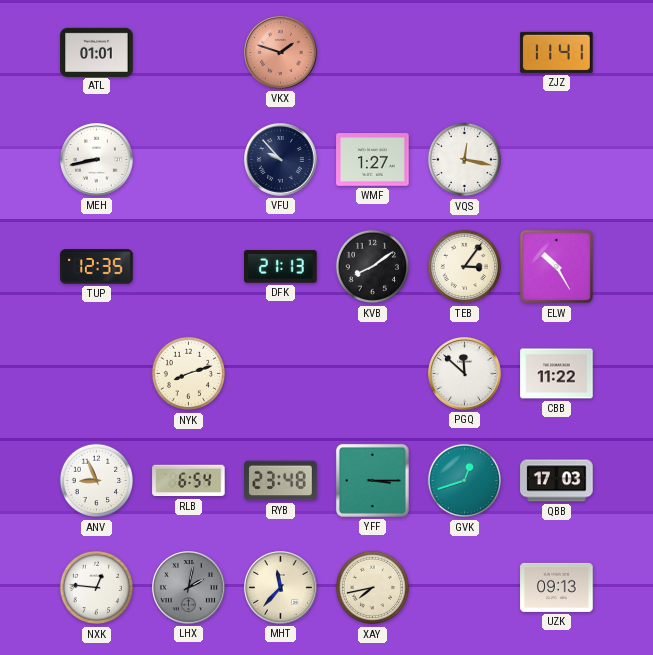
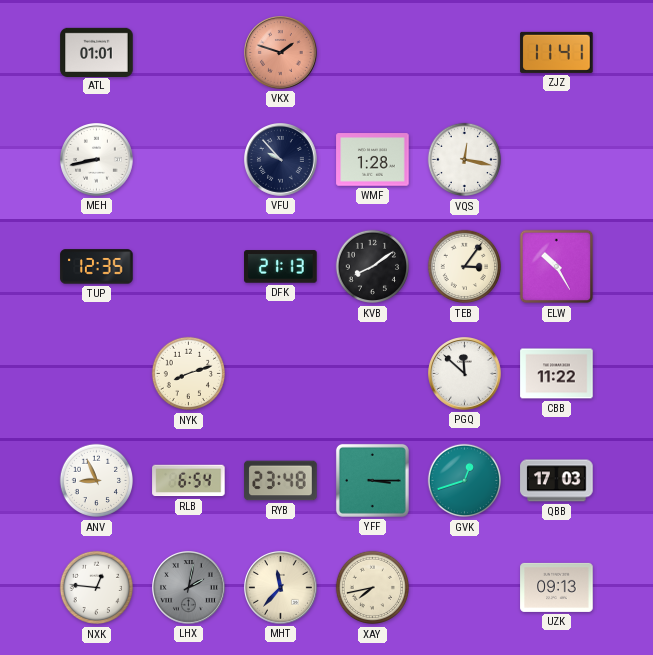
WMF: 1:27 -> 1:28 (373, 160)
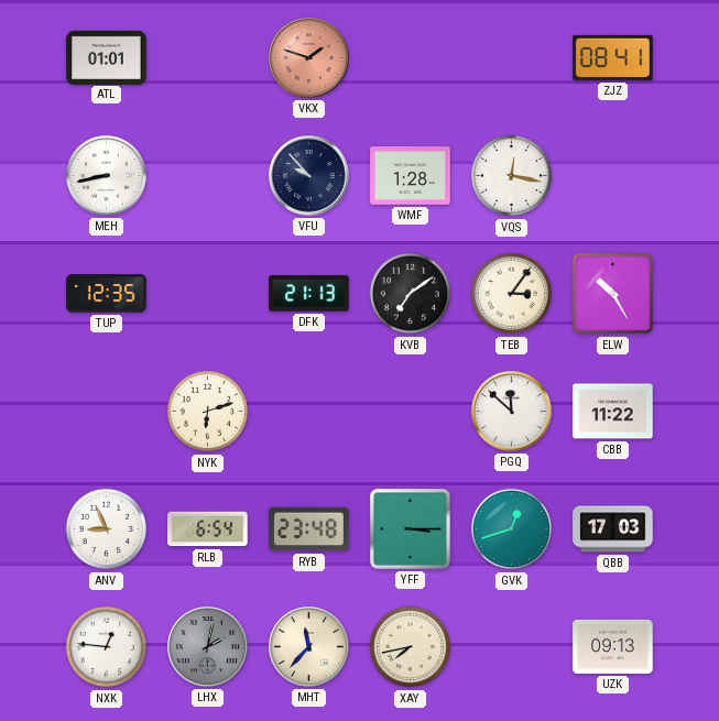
ZJZ: 11:41 -> 08:41 (613, 57)
KVB: 8:09 -> 7:09 (411, 294)
NYK: 8:12 -> 6:12 (208, 412)
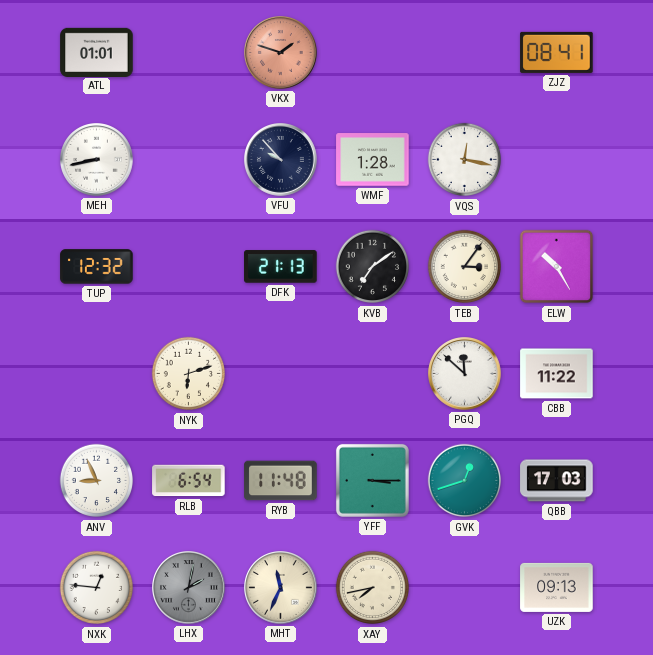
TUP: 12:35 -> 12:32 (97, 267)
RYB: 23:48 -> 11:48 (281, 481)
MHT: 11:37 -> 11:34 (281, 588)
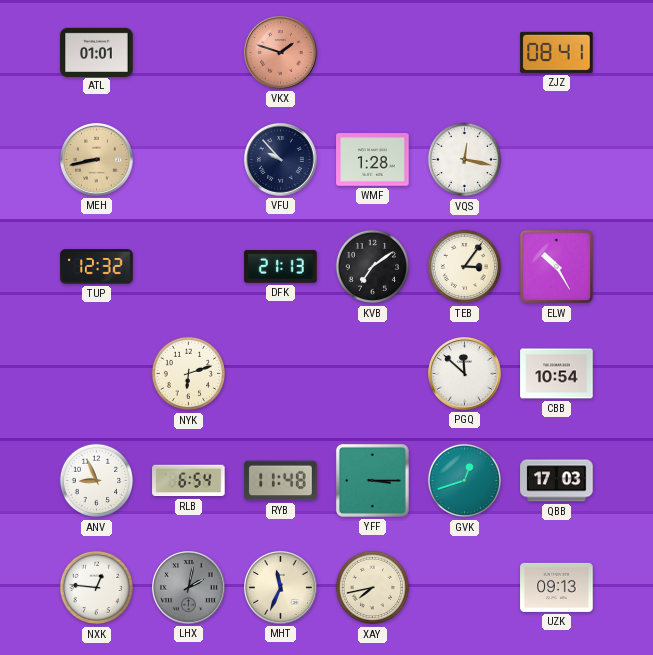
MEH dial: white -> champagne (97, 160)
CBB: 11:22 -> 10:54 (557, 374)
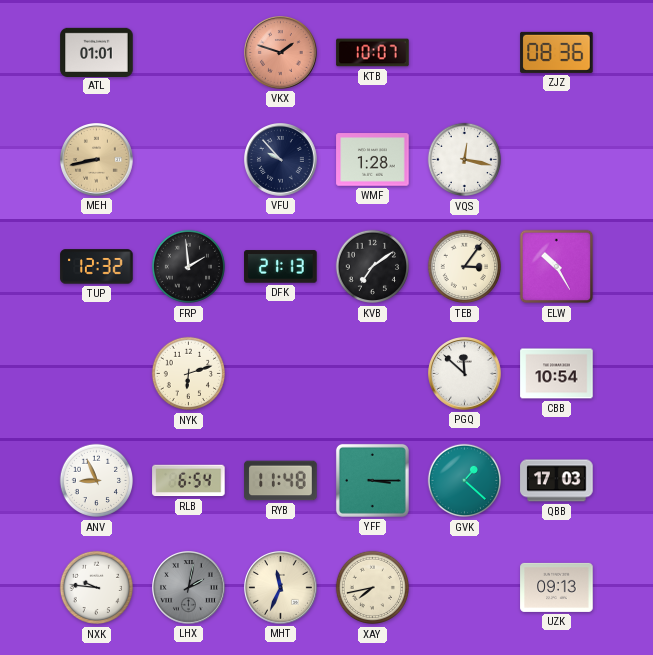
KTB: none -> 10:07 (373, 53)
ZJZ: 08:41 -> 08:36 (557, 52)
FRP: none -> 1:59 (189, 267)
GVK: 12:42 -> 1:22 (465, 481)
NXK: 12:46 -> 9:46 (97, 588)
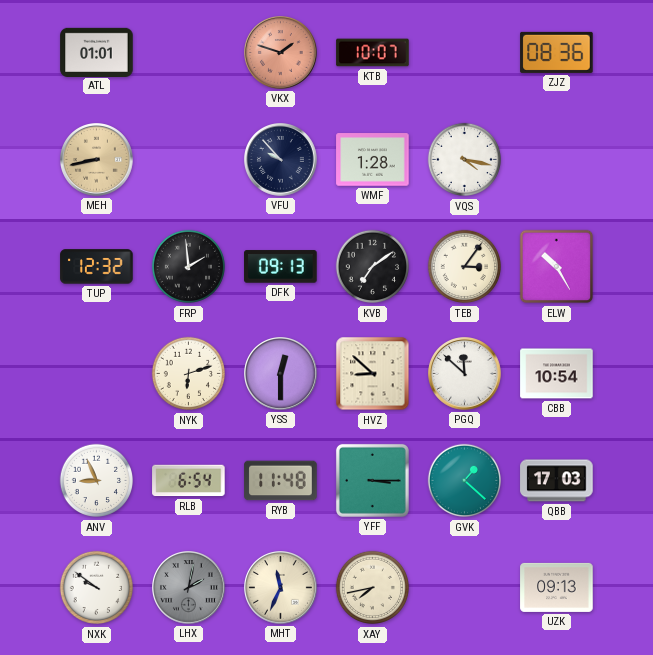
VQS: 12:17 -> 4:17 (465, 160)
DFK: 21:13 -> 09:13 (281, 267)
YSS: none -> 12:30 (281, 374)
HVZ: none -> 8:52 (373, 374)
NXK: 9:46 -> 9:51 (97, 588)
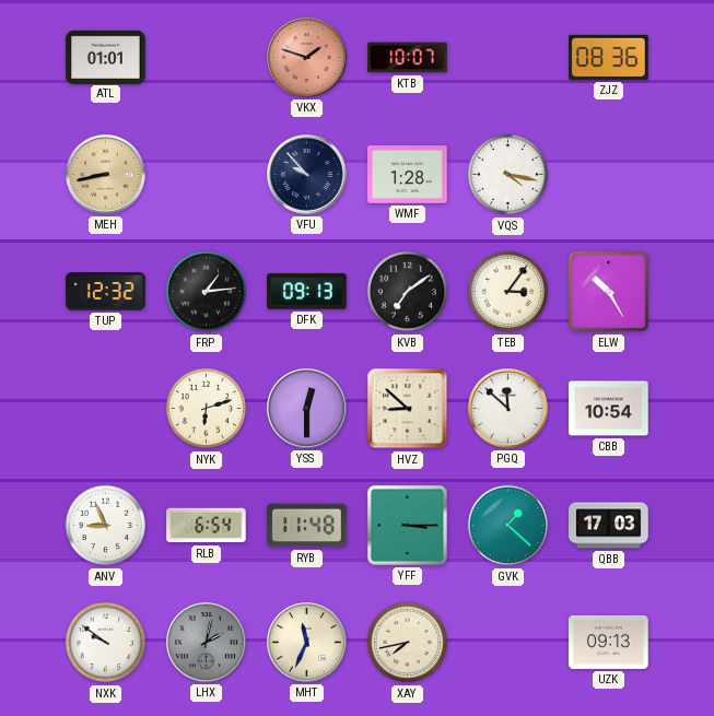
FRP: 1:59 -> 1:14 (207, 292)
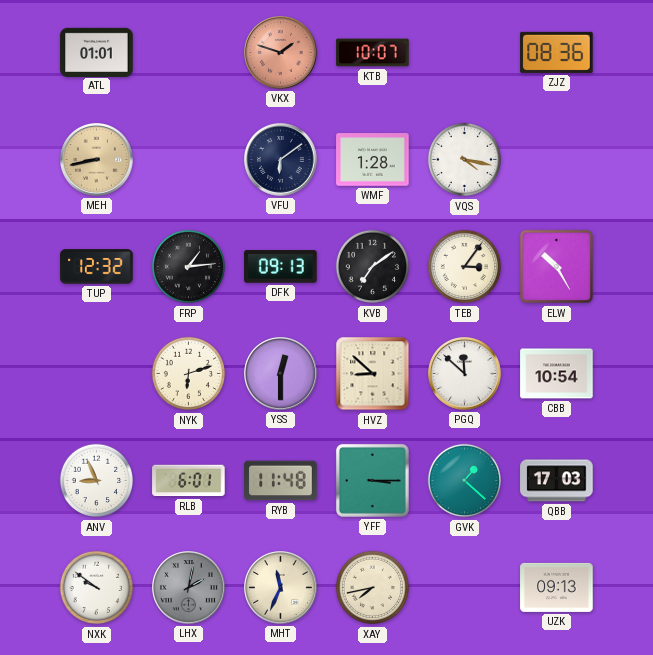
VFU: 9:53 -> 6:09 (281, 160)
RLB: 6:54 -> 6:01 (189, 481)
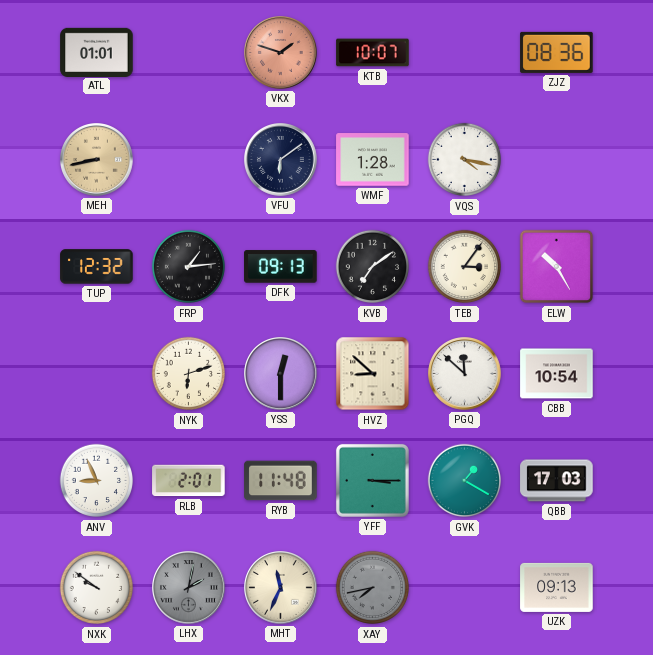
RLB: 6:01 -> 2:01 (189, 481)
GVK: 1:22 -> 1:20 (465, 481)
XAY dial: cream -> grey (373, 588)
